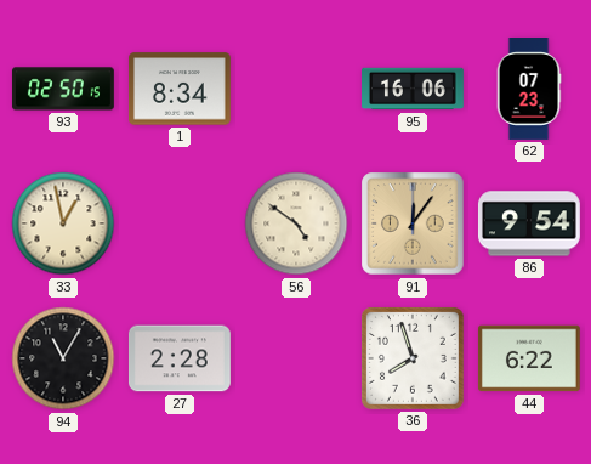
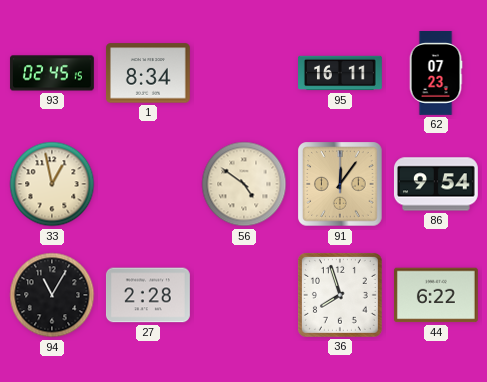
93: 02:50 -> 02:45 (52, 73)
95: 16:06 -> 16:11 (341, 73)
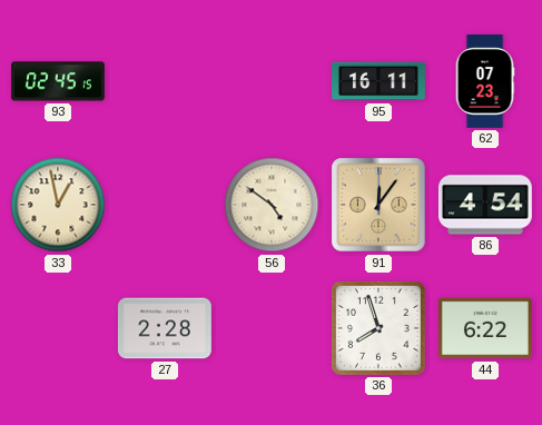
1: 8:34 -> none (148, 73)
86: 9:54 -> 4:54 (485, 205)
94: 11:05 -> none (52, 295)
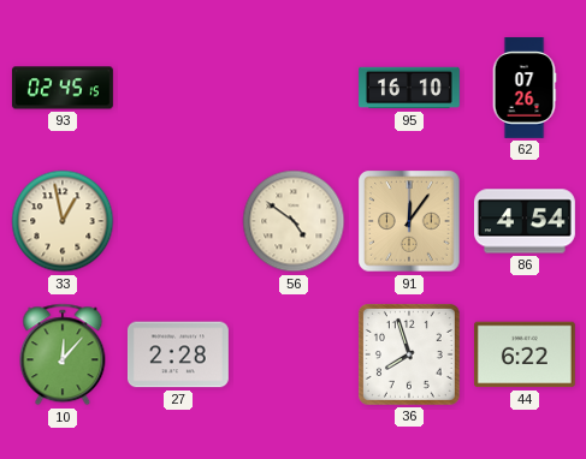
95: 16:11 -> 16:10 (410, 88)
62: 07:23 -> 07:26 (525, 89)
10: none -> 12:07 (63, 354)
